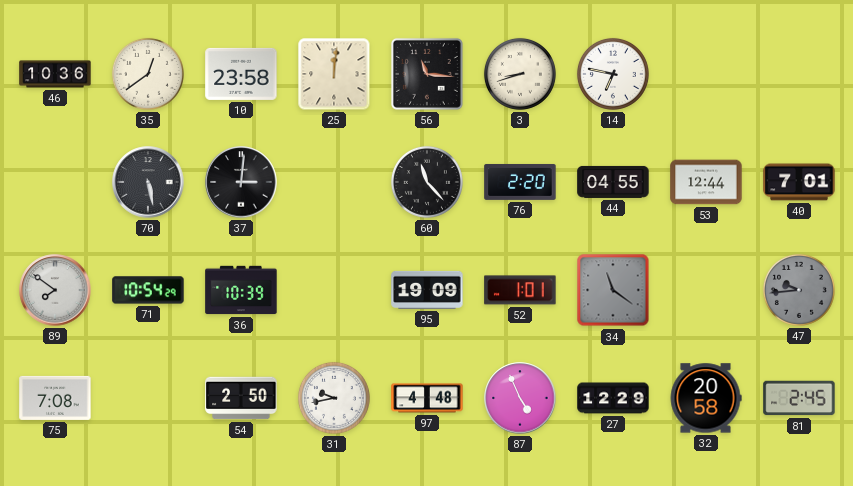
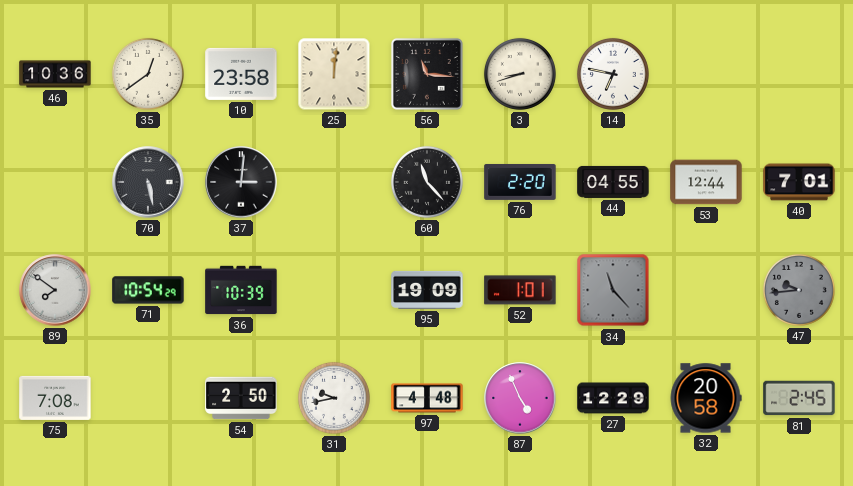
34: 11:21 -> 11:23 (613, 290)
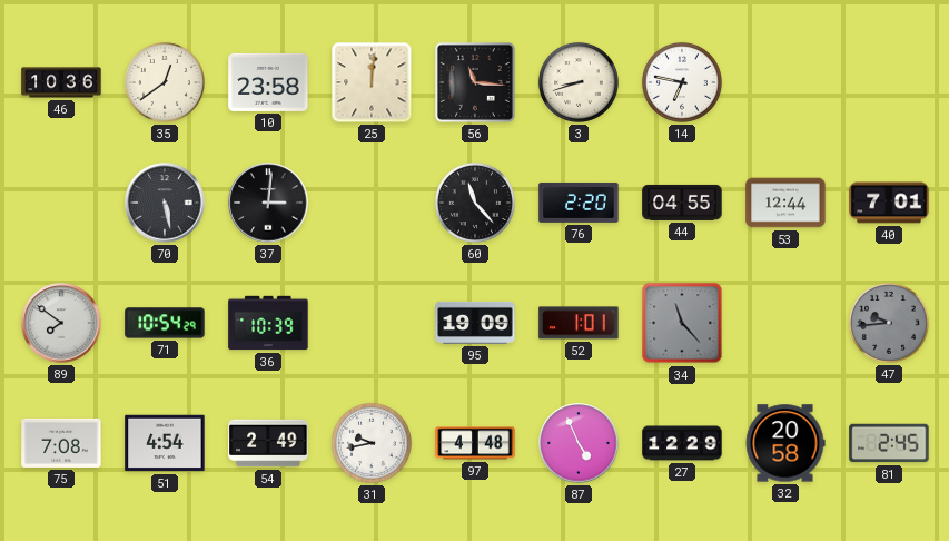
51: none -> 4:54 (165, 443)
54: 2:50 -> 2:49 (268, 443)
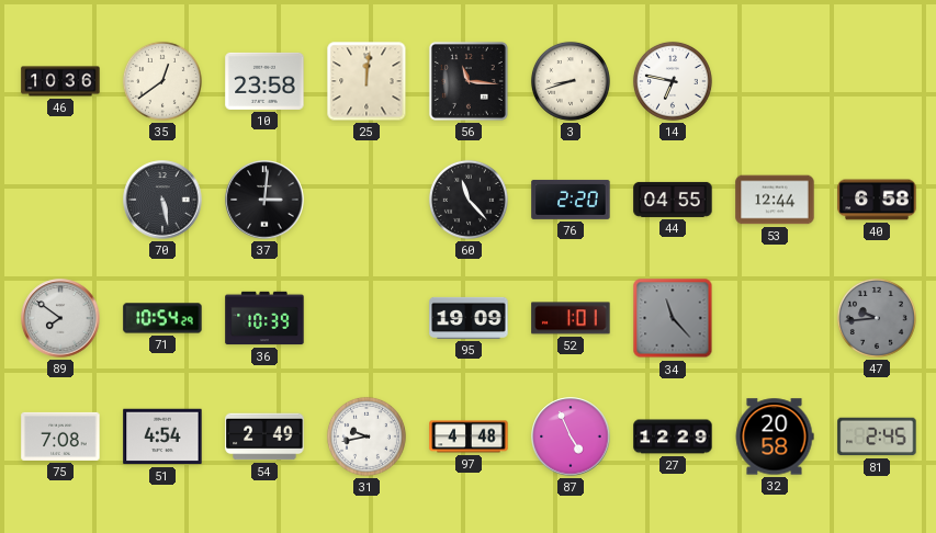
40: 7:01 -> 6:58 (877, 200)
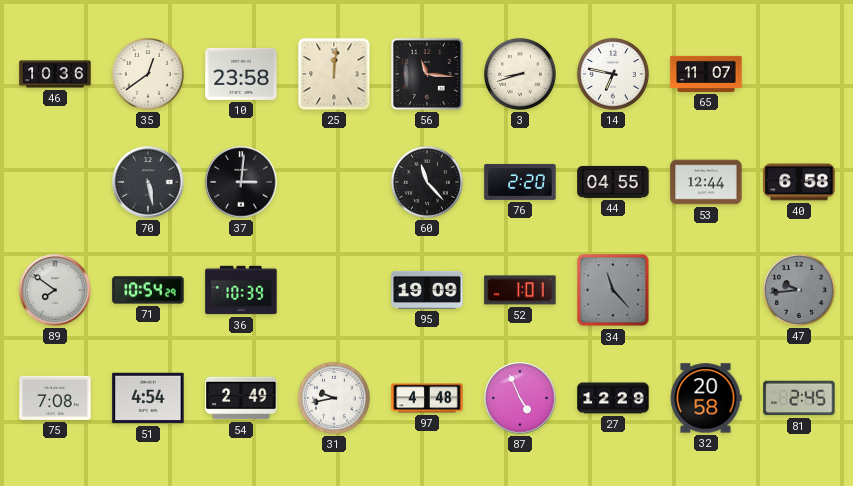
65: none -> 11:07 (706, 74)
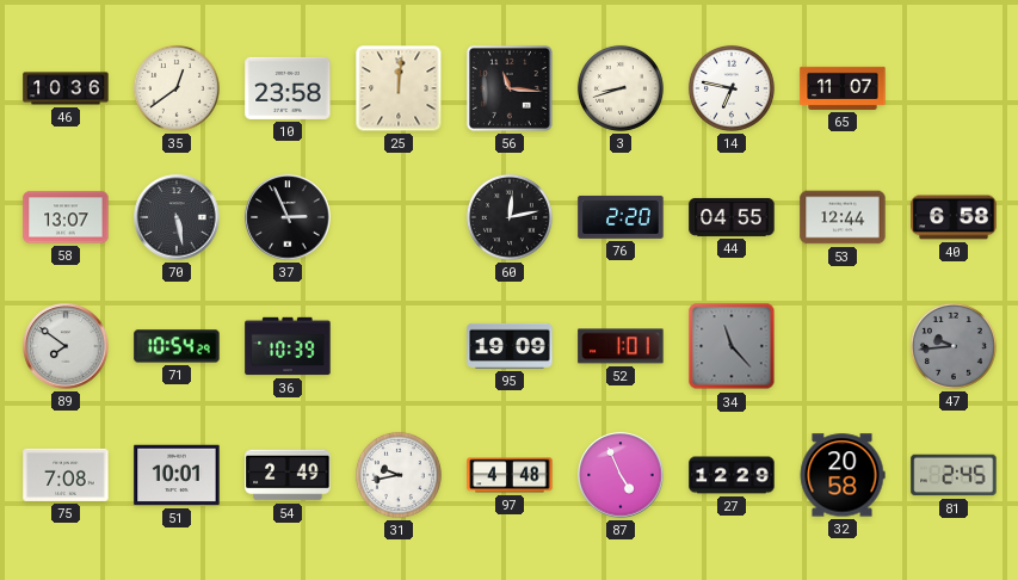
58: none -> 13:07 (66, 217)
37: 3:01 -> 2:56 (288, 217)
60: 11:23 -> 12:13 (510, 217)
51: 4:54 -> 10:01 (177, 475)
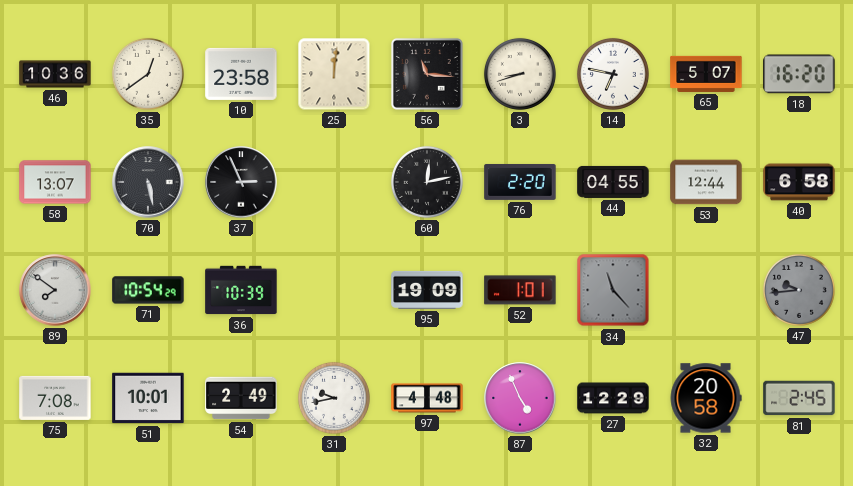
65: 11:07 -> 5:07 (706, 74)
18: none -> 16:20 (799, 74)
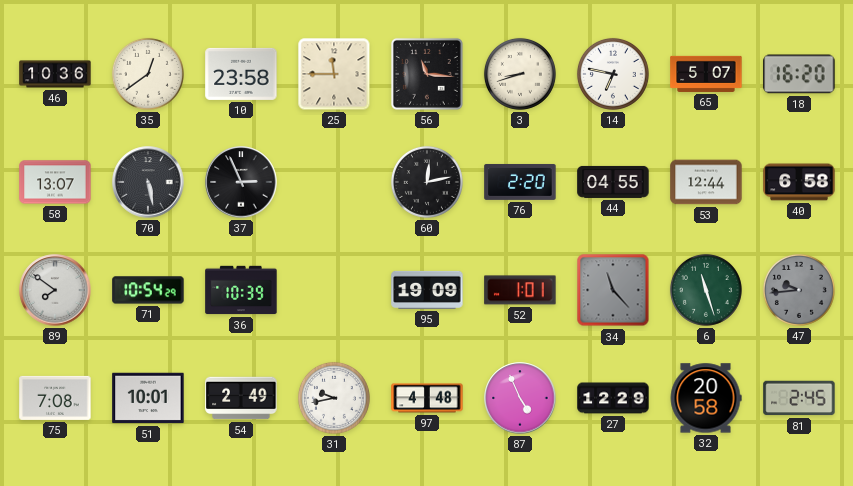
25: 12:01 -> 11:45 (334, 74)
6: none -> 11:27 (706, 290)
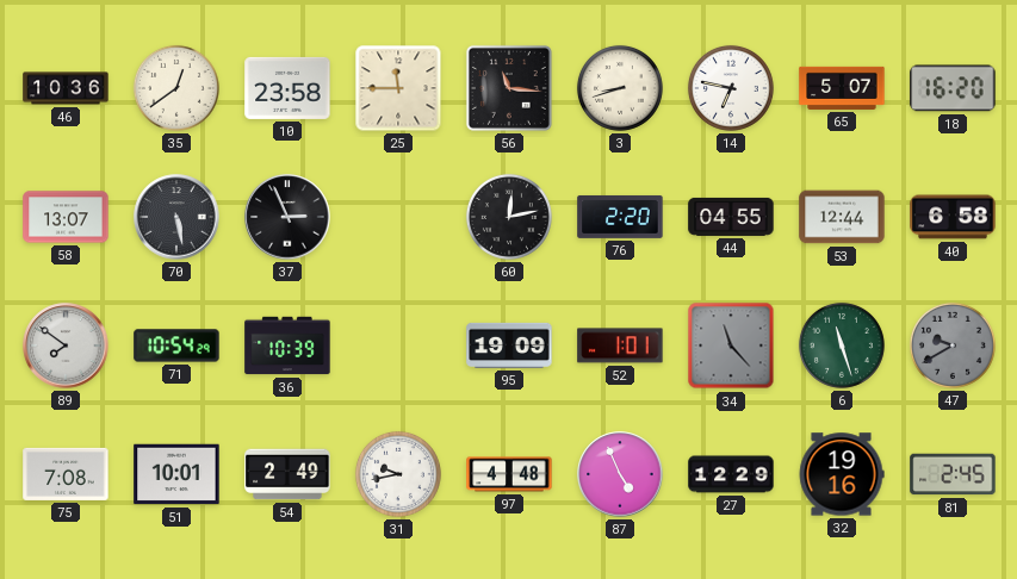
47: 9:44 -> 9:40 (953, 345)
32: 20:58 -> 19:16 (842, 474)
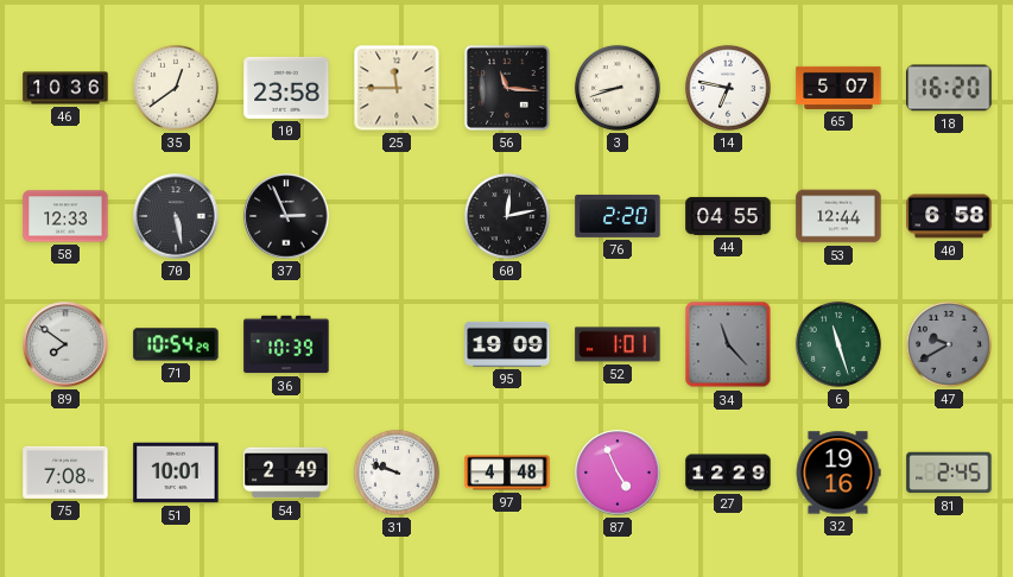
58: 13:07 -> 12:33 (65, 216)
31: 9:43 -> 9:48 (397, 473)
